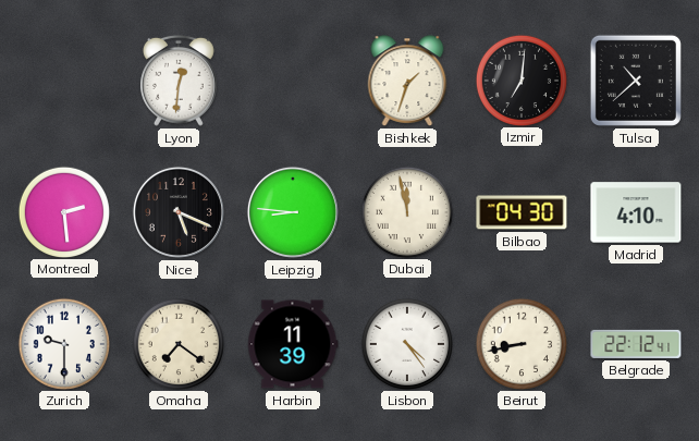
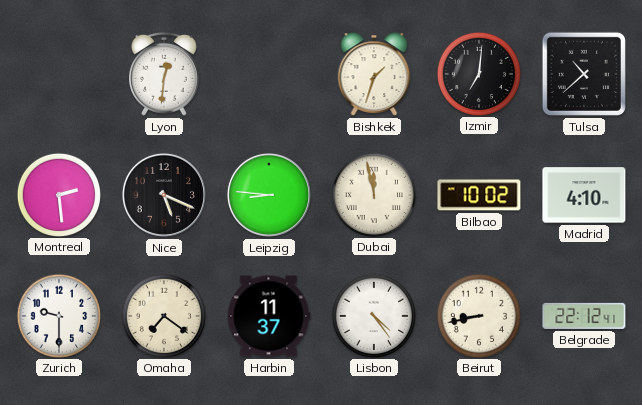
Bilbao: 04:30 -> 10:02 (479, 195)
Harbin: 11:39 -> 11:37 (269, 316)
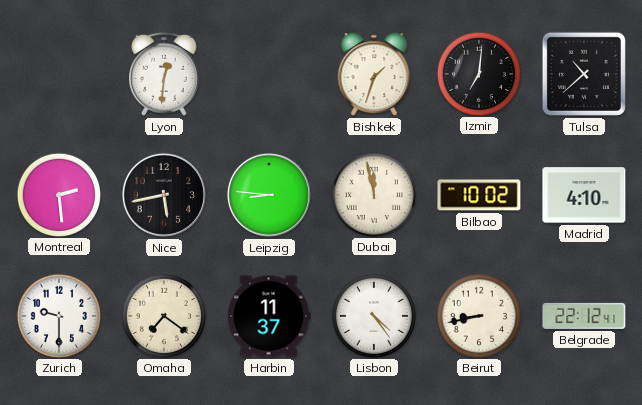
Nice: 5:19 -> 5:43 (164, 195)
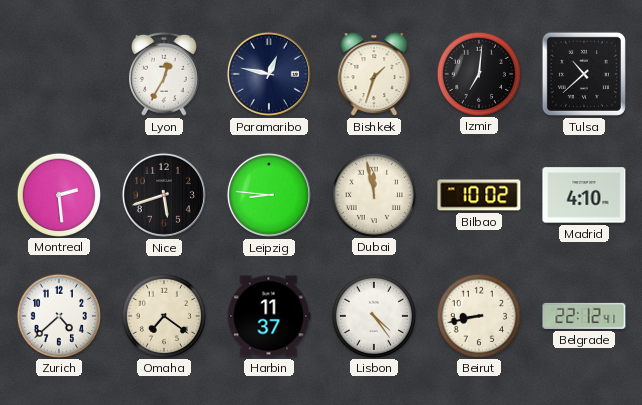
Lyon: 12:31 -> 12:35 (165, 74)
Paramaribo: none -> 12:47 (269, 74)
Nice: 5:43 -> 5:42 (164, 195)
Zurich: 9:30 -> 4:38 (58, 315)
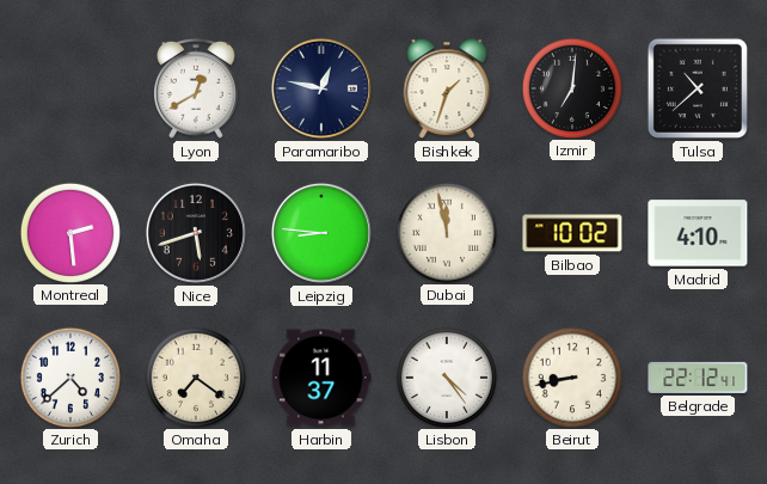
Lyon: 12:35 -> 12:40 (197, 88)
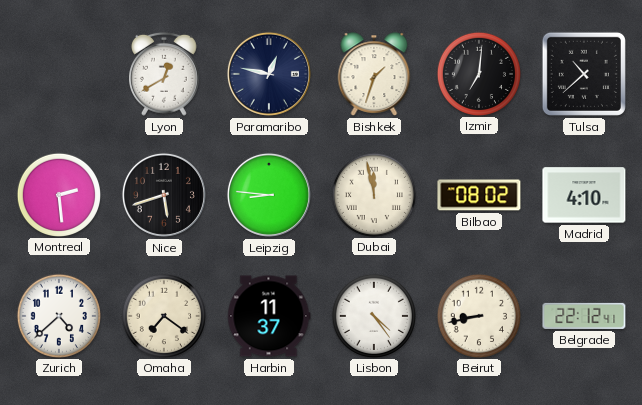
Bilbao: 10:02 -> 08:02 (479, 195)
